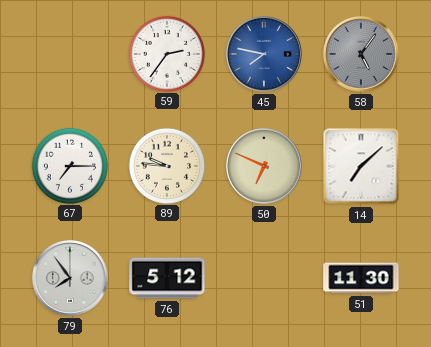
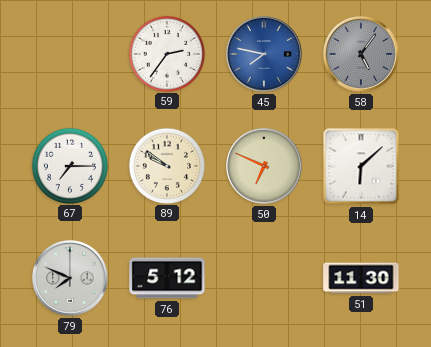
89: 9:46 -> 9:51 (166, 165)
14: 7:08 -> 6:08 (361, 166)
79: 7:54 -> 7:49 (71, 279)
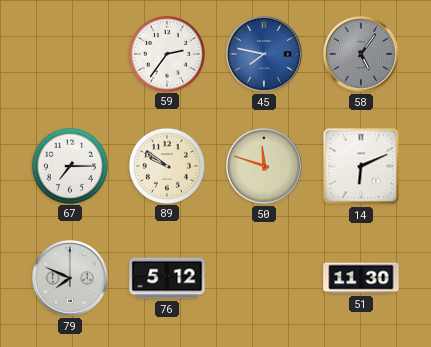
50: 6:49 -> 11:48 (265, 167)
14: 6:08 -> 6:11 (361, 166)
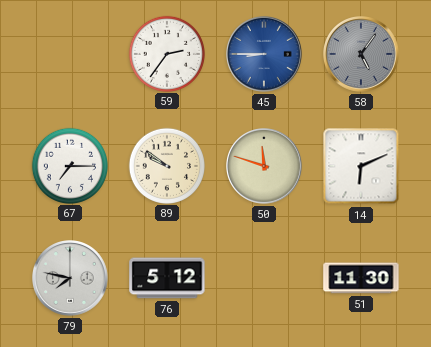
45: 7:47 -> 8:45 (265, 55)
79: 7:49 -> 7:47 (71, 279)
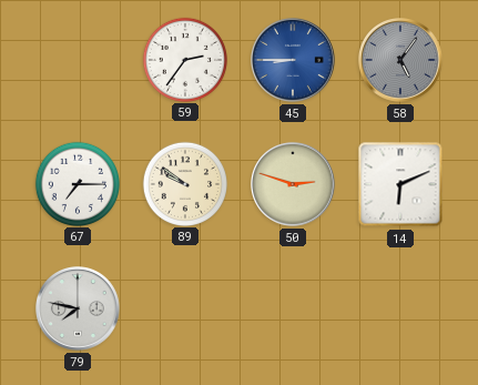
50: 11:48 -> 2:48 (294, 185)
76: 5:12 -> none (167, 278)
51: 11:30 -> none (361, 278)
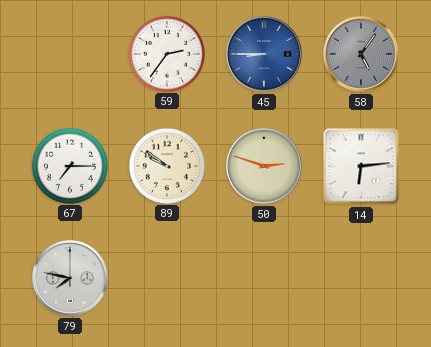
14: 6:11 -> 6:14 (361, 166)
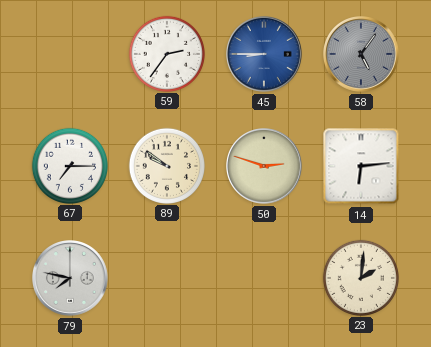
23: none -> 2:01 (360, 277)
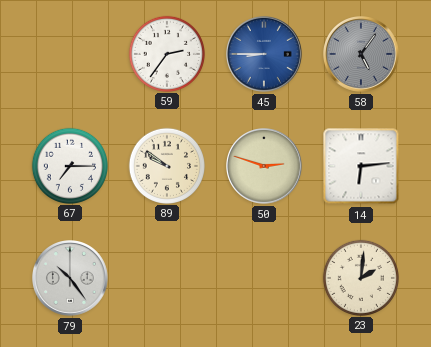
79: 7:47 -> 10:24 (71, 279)
